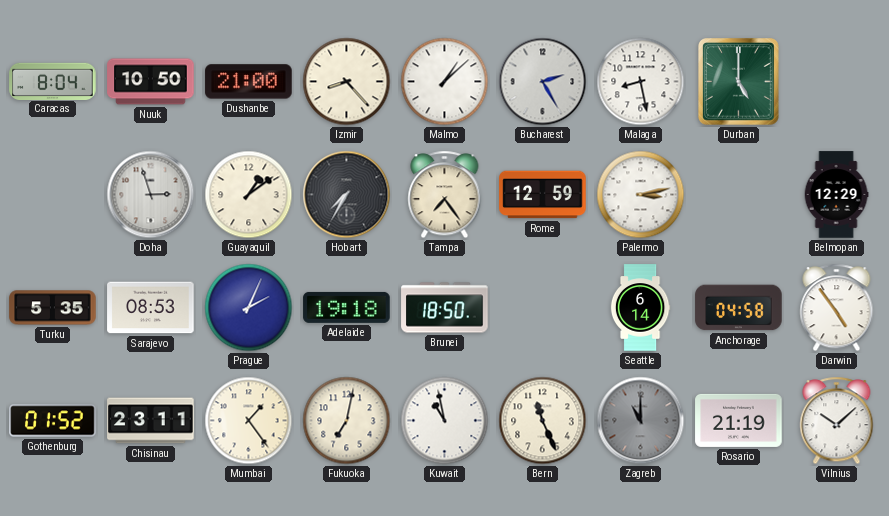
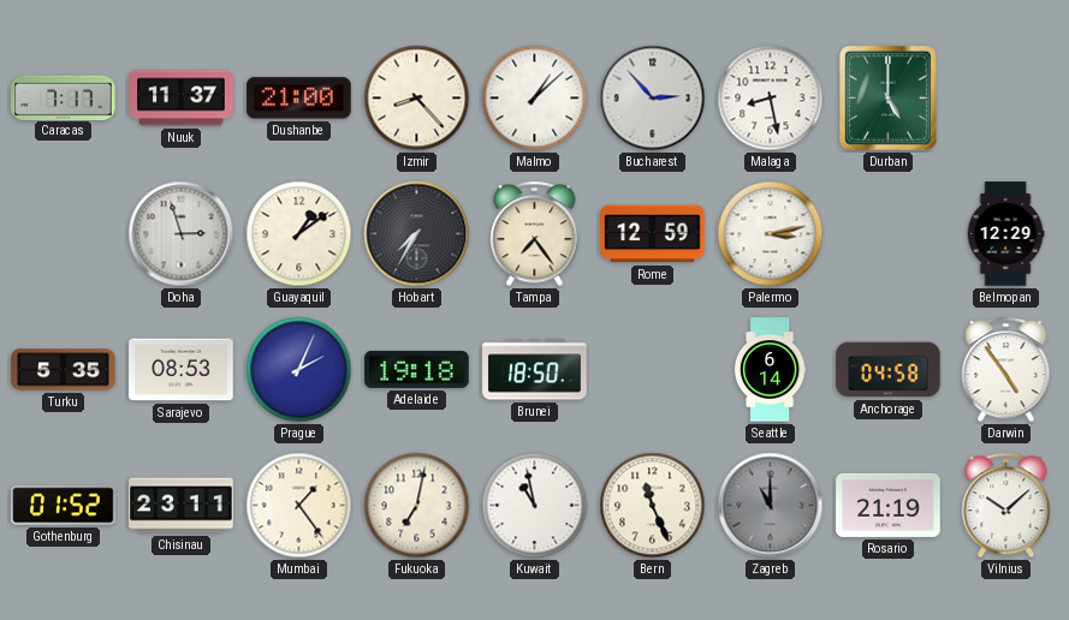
Caracas: 8:04 -> 7:17 (64, 97)
Nuuk: 10:50 -> 11:37 (182, 99)
Bucharest: 2:25 -> 2:53 (653, 99)
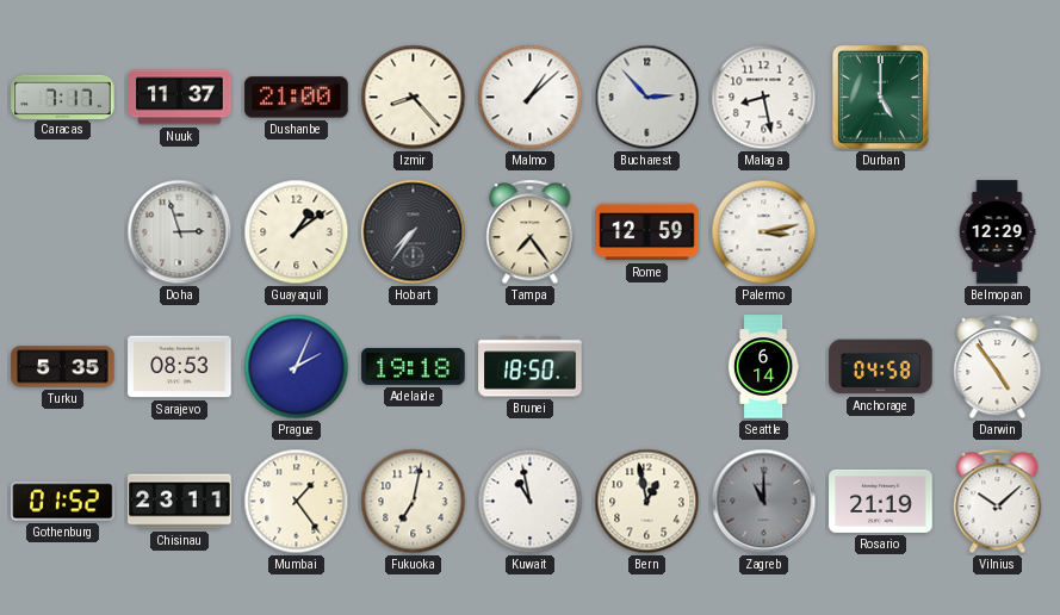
Hobart: 7:35 -> 7:36 (414, 232)
Bern: 11:26 -> 12:58 (647, 502)
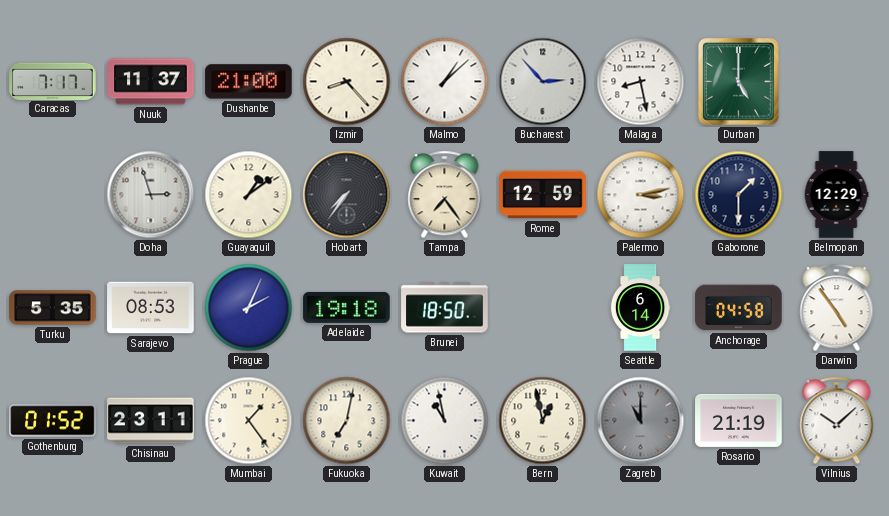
Gaborone: none -> 1:30 (739, 195)
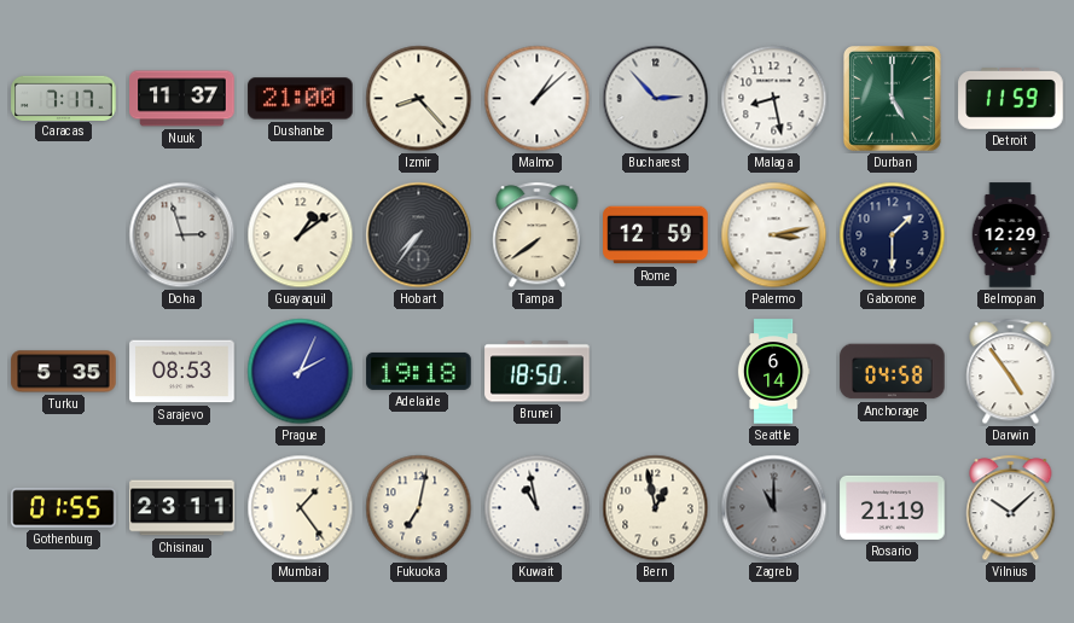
Detroit: none -> 11:59 (1011, 99)
Tampa: 7:24 -> 7:39 (538, 235)
Gothenburg: 01:52 -> 01:55 (64, 508)
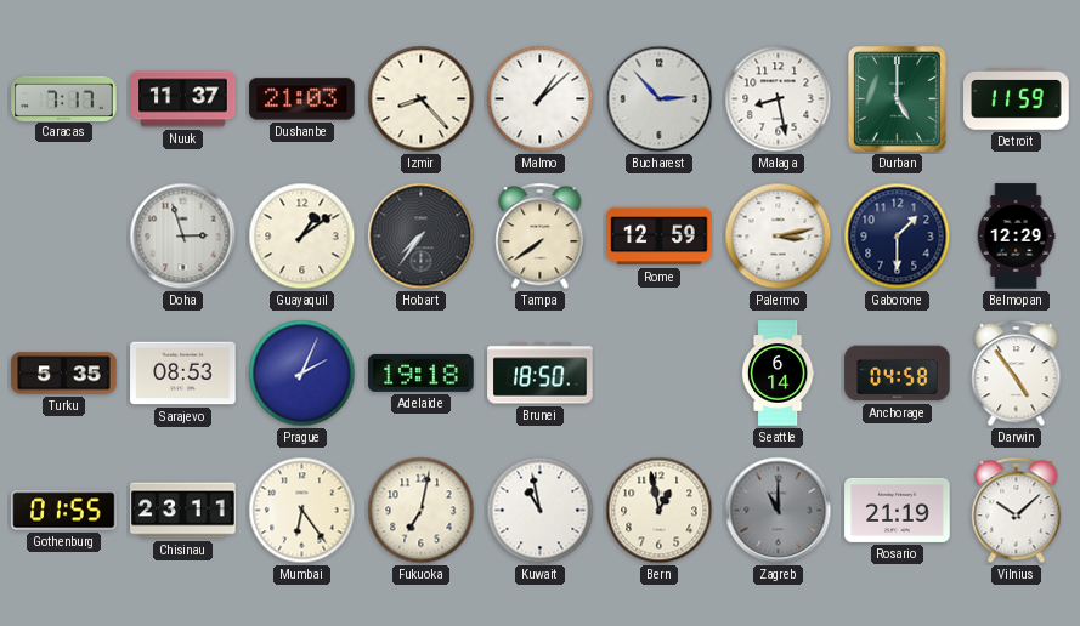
Dushanbe: 21:00 -> 21:03 (302, 99)
Mumbai: 1:24 -> 6:24 (302, 511)
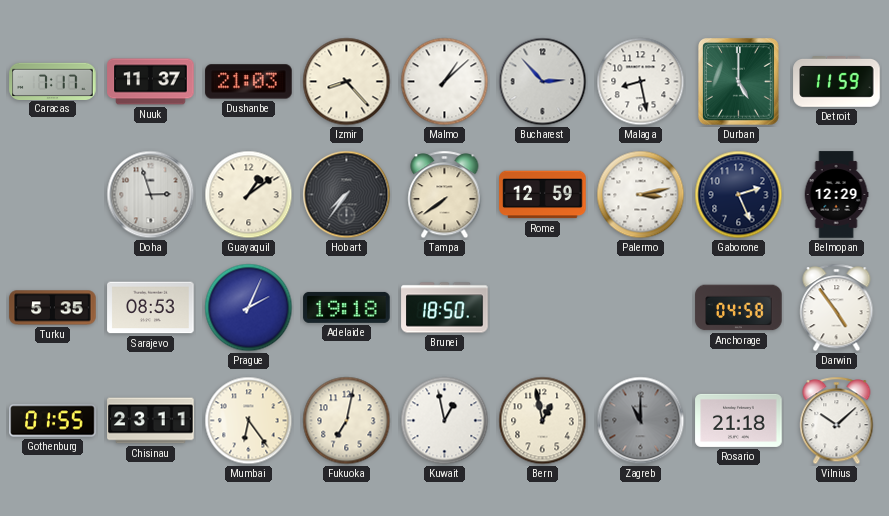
Gaborone: 1:30 -> 2:26 (739, 195)
Seattle: 6:14 -> none (778, 374)
Kuwait: 10:58 -> 12:58 (445, 421)
Rosario: 21:19 -> 21:18 (739, 420)
